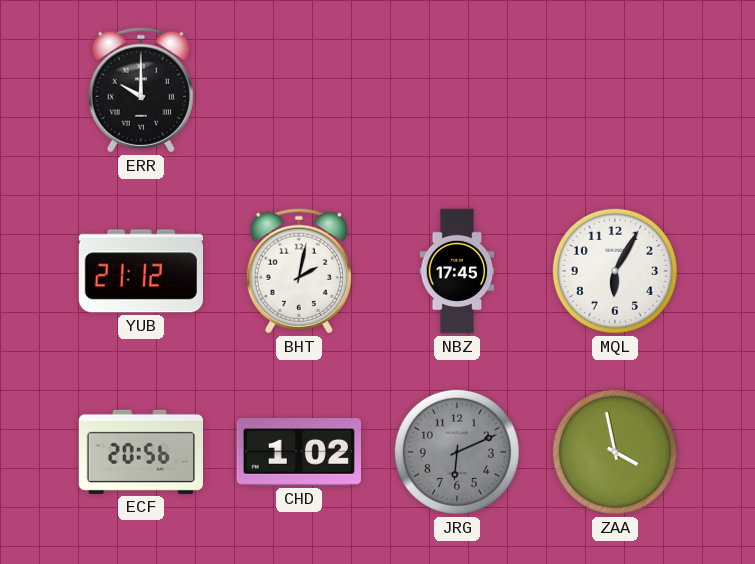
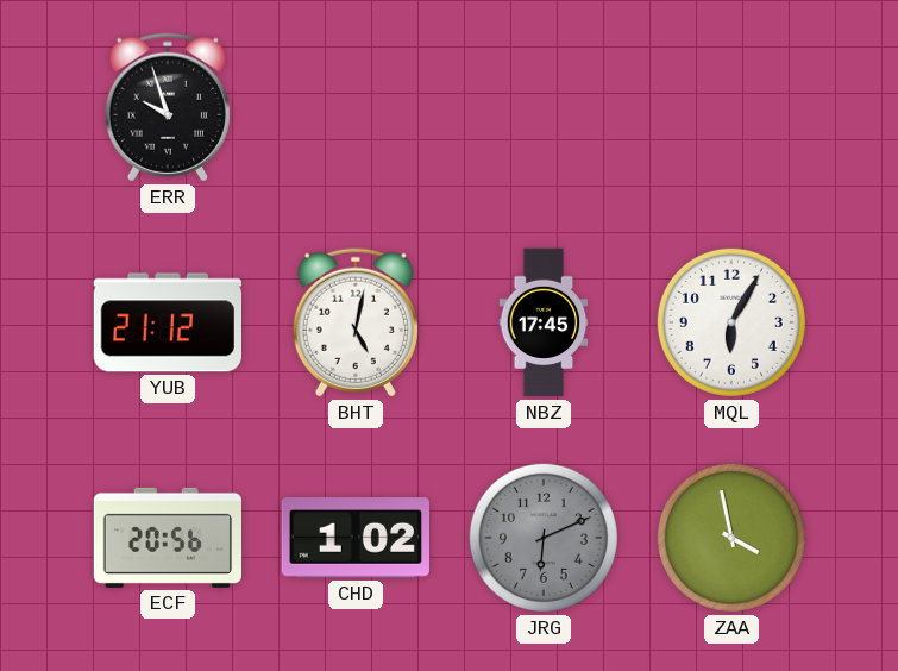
ERR: 10:00 -> 9:57 (168, 107)
BHT: 2:02 -> 5:02 (356, 322)
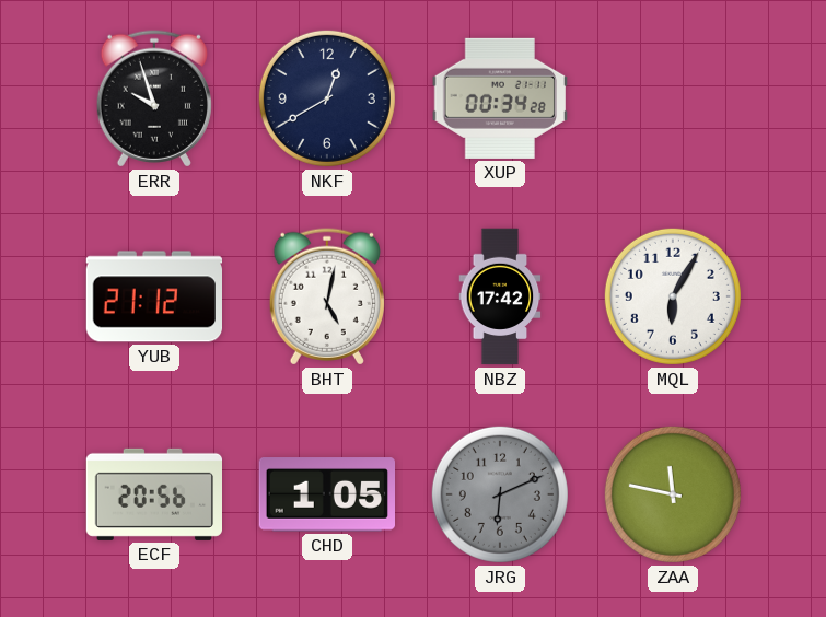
NKF: none -> 12:40 (327, 98)
XUP: none -> 00:34 (499, 98)
NBZ: 17:45 -> 17:42 (500, 296)
CHD: 1:02 -> 1:05 (326, 494)
ZAA: 3:58 -> 11:47 (673, 494)
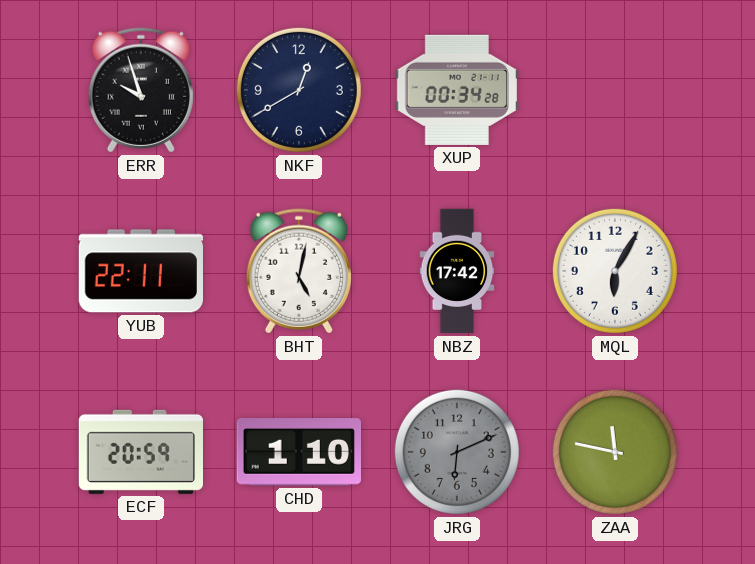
YUB: 21:12 -> 22:11 (140, 271)
ECF: 20:56 -> 20:59 (140, 452)
CHD: 1:05 -> 1:10 (298, 452)
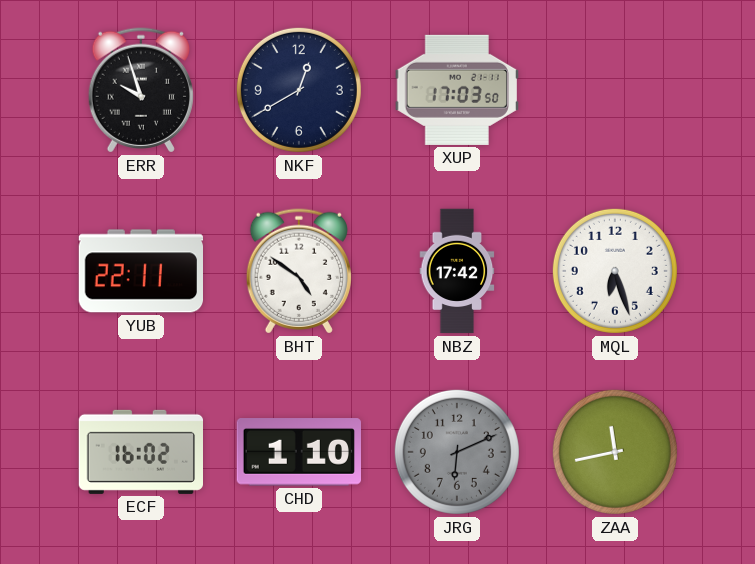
XUP: 00:34 -> 17:03 (456, 90)
BHT: 5:02 -> 4:51 (299, 271)
MQL: 6:05 -> 6:27 (615, 271)
ECF: 20:59 -> 16:02 (140, 452)
ZAA: 11:47 -> 11:43 (615, 452)
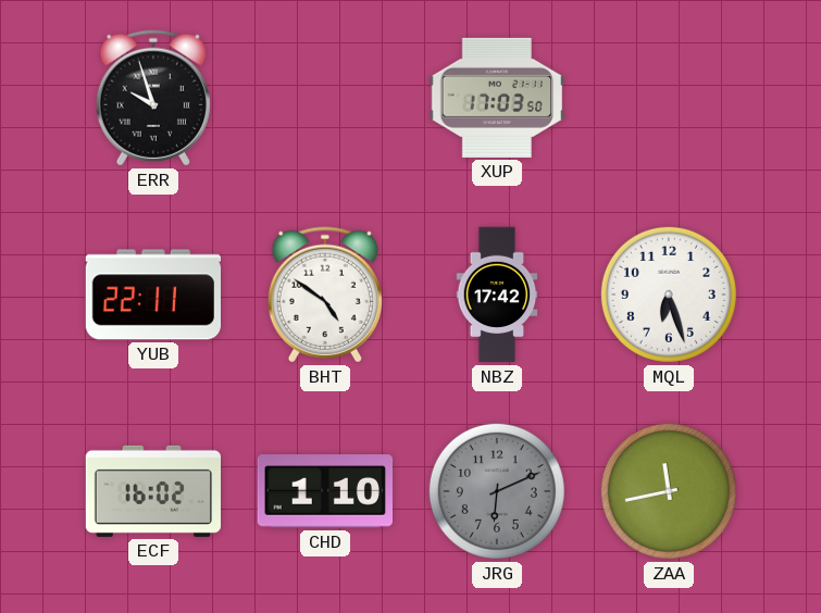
NKF: 12:40 -> none (299, 90)
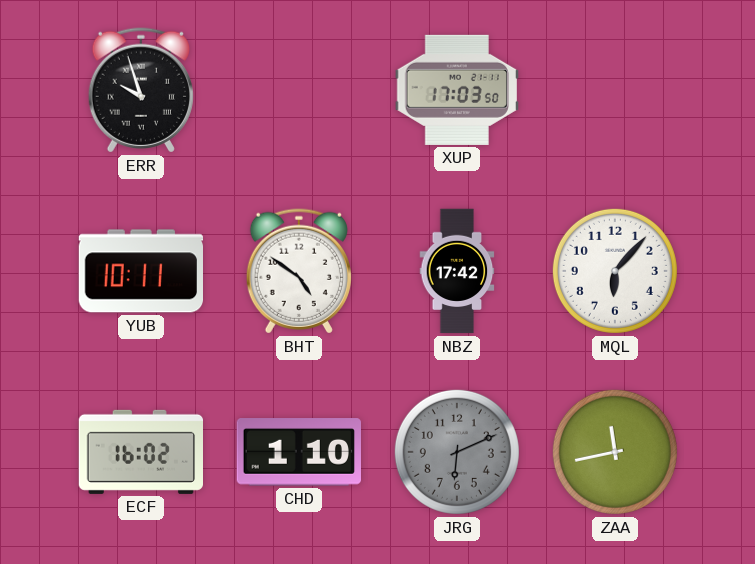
YUB: 22:11 -> 10:11 (140, 271)
MQL: 6:27 -> 6:07 (615, 271)
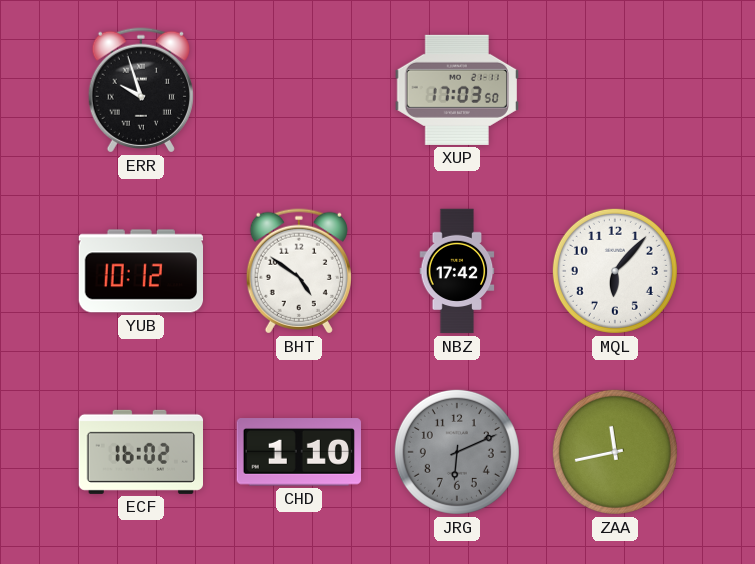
YUB: 10:11 -> 10:12 (140, 271)
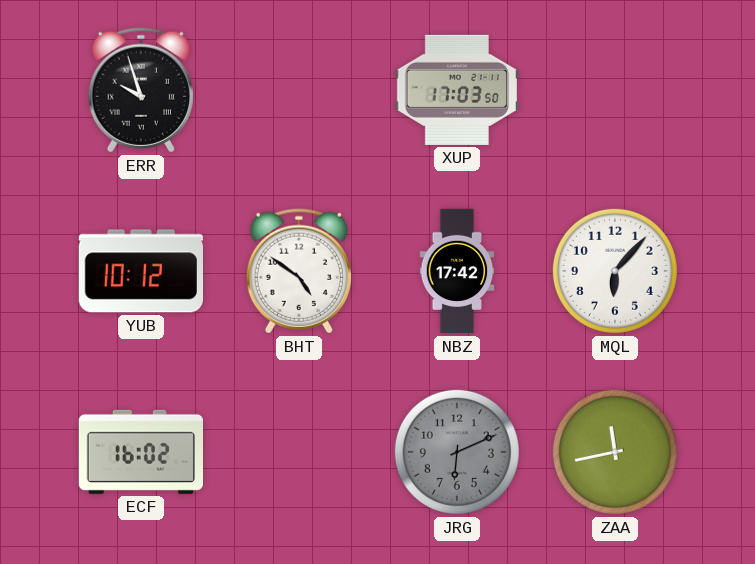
CHD: 1:10 -> none (298, 452)
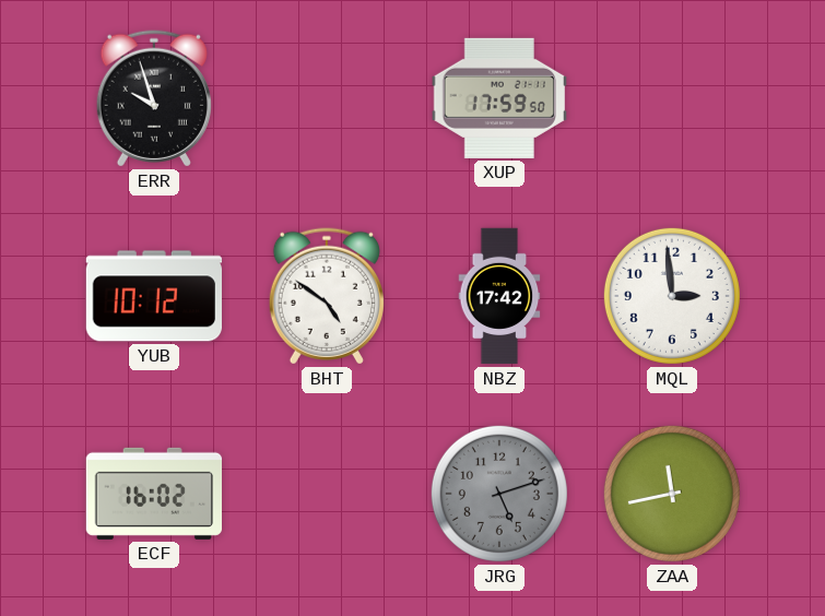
XUP: 17:03 -> 17:59 (498, 98)
MQL: 6:07 -> 2:59 (672, 296)
JRG: 6:11 -> 5:12 (499, 494)
